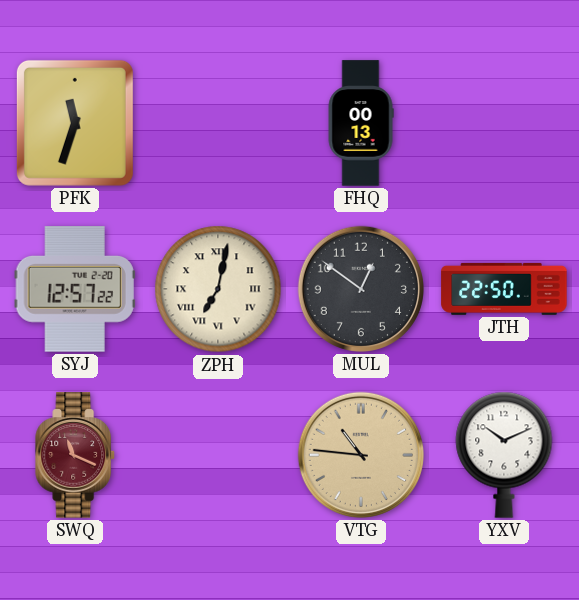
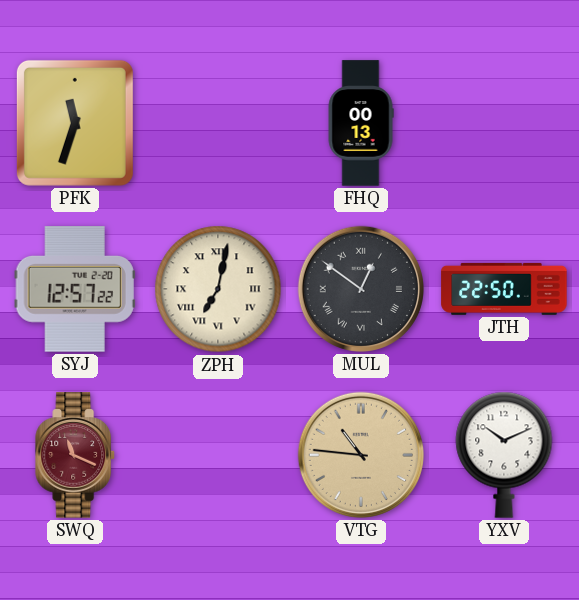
MUL numerals: Arabic -> Roman (361, 289)
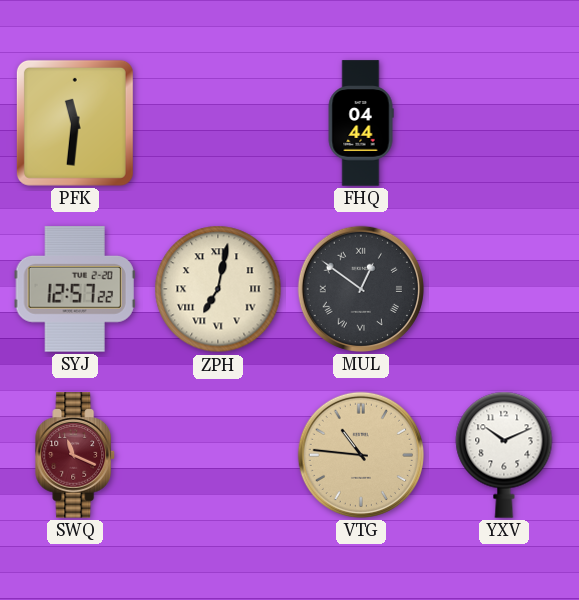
PFK: 11:33 -> 11:31 (75, 123)
FHQ: 00:13 -> 04:44 (361, 123)
JTH: 22:50 -> none (504, 289)
